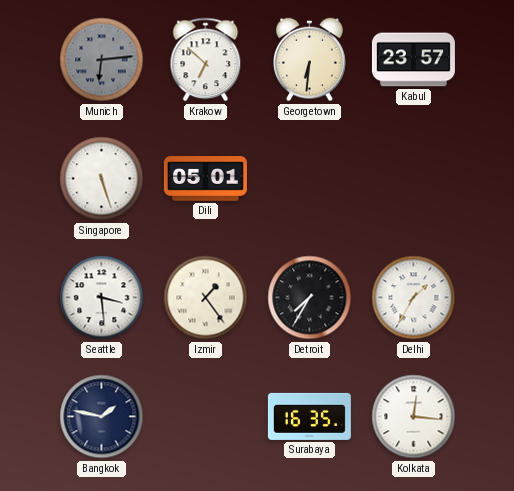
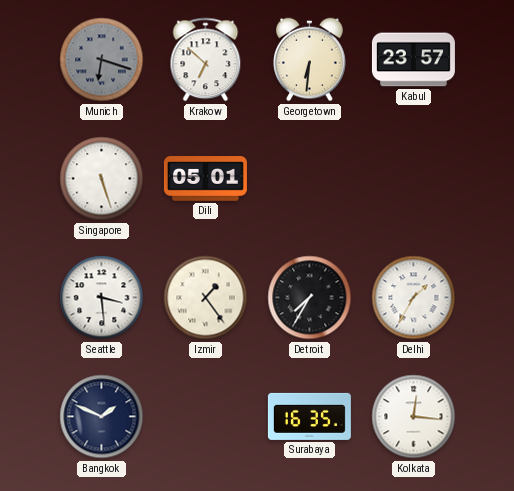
Munich: 6:14 -> 6:18 (102, 60)
Bangkok: 1:47 -> 1:49 (102, 417)
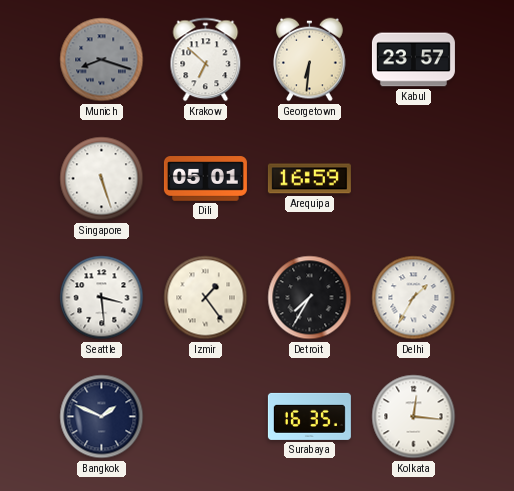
Munich: 6:18 -> 8:18 (102, 60)
Arequipa: none -> 16:59 (309, 179)
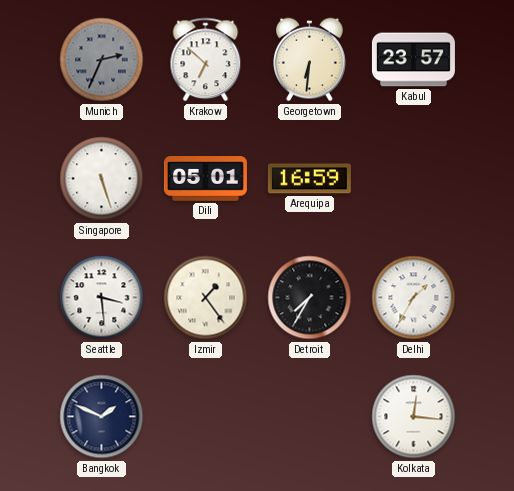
Munich: 8:18 -> 2:34 (102, 60)
Surabaya: 16:35 -> none (309, 416)
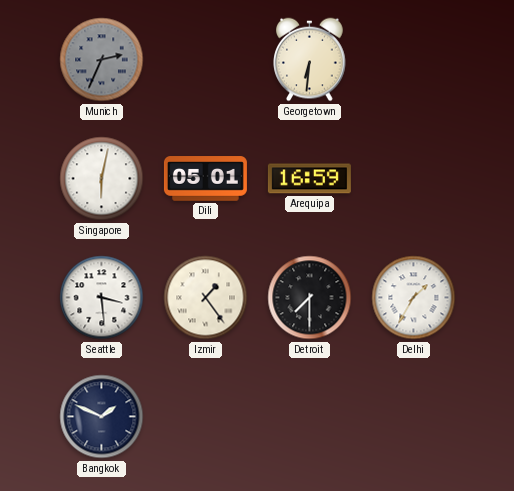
Krakow: 6:52 -> none (206, 60)
Kabul: 23:57 -> none (413, 60)
Singapore: 5:27 -> 6:02 (102, 179)
Detroit: 7:35 -> 7:30 (310, 298)
Kolkata: 12:16 -> none (414, 417)
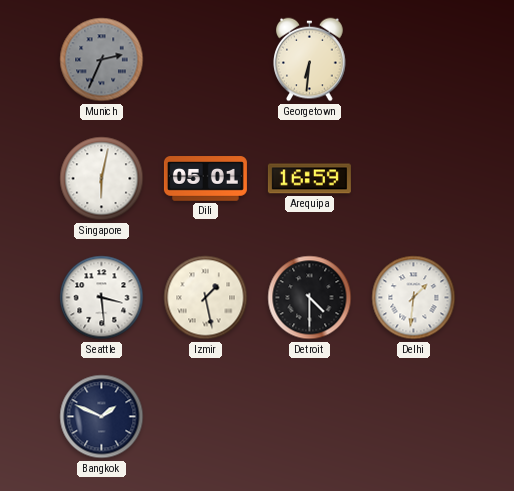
Izmir: 1:24 -> 1:28 (206, 298)
Detroit: 7:30 -> 4:30 (310, 298)
Delhi: 1:35 -> 1:31 (414, 298)
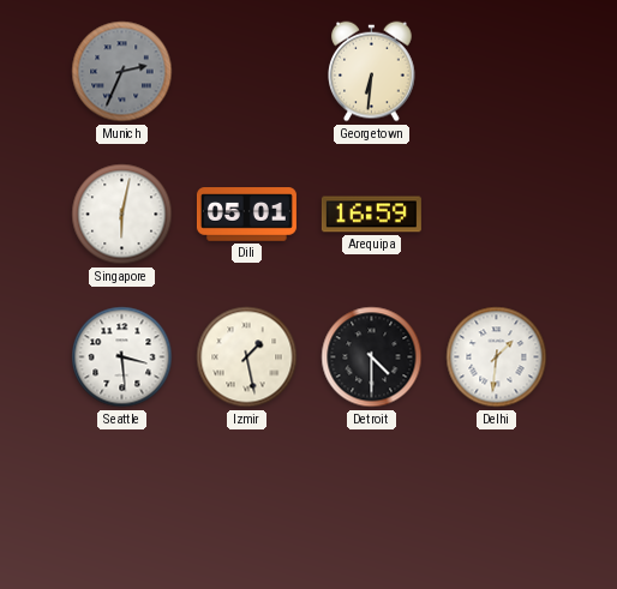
Bangkok: 1:49 -> none (102, 417)
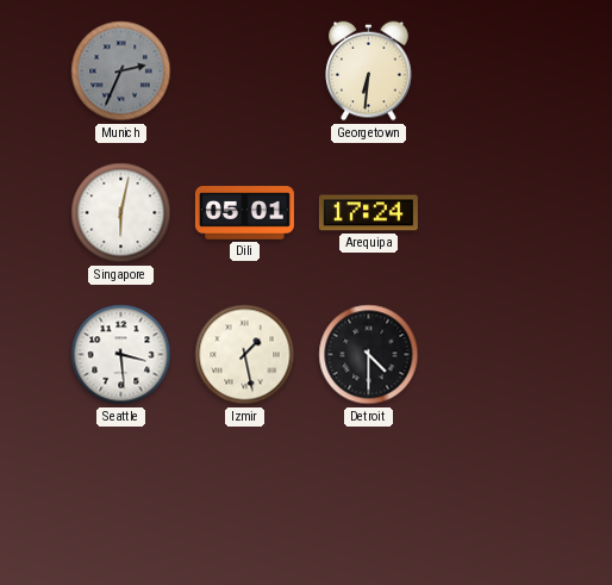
Arequipa: 16:59 -> 17:24 (368, 213)
Delhi: 1:31 -> none (497, 357)
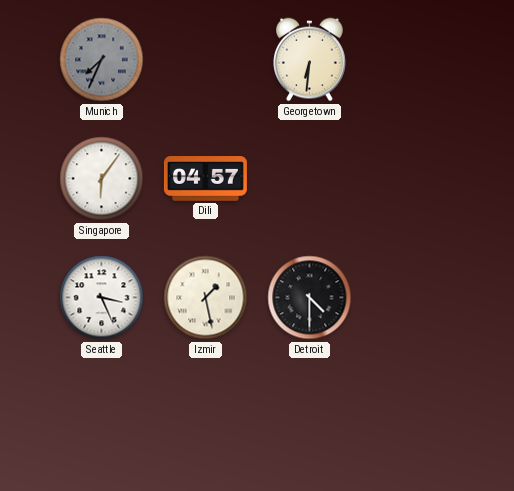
Munich: 2:34 -> 7:34 (102, 60)
Singapore: 6:02 -> 6:06 (102, 179)
Dili: 05:01 -> 04:57 (205, 179)
Arequipa: 17:24 -> none (368, 213)
Seattle: 3:29 -> 3:26 (102, 298)
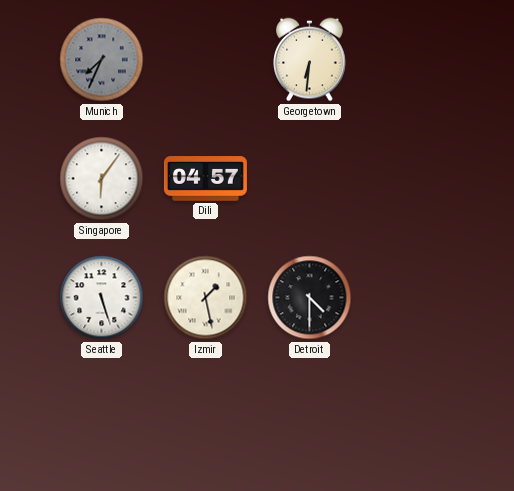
Seattle: 3:26 -> 5:27 (102, 298)
